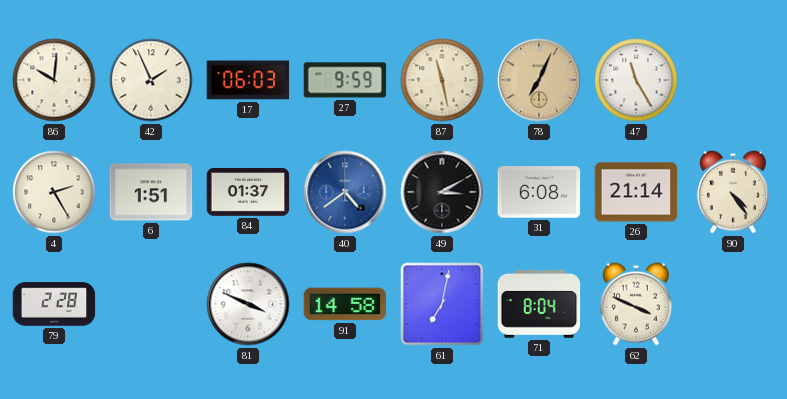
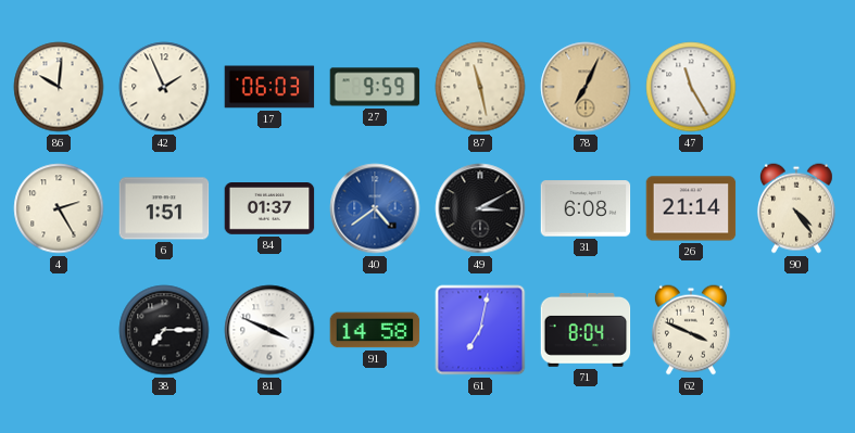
79: 2:28 -> none (54, 304)
38: none -> 7:15 (164, 330)
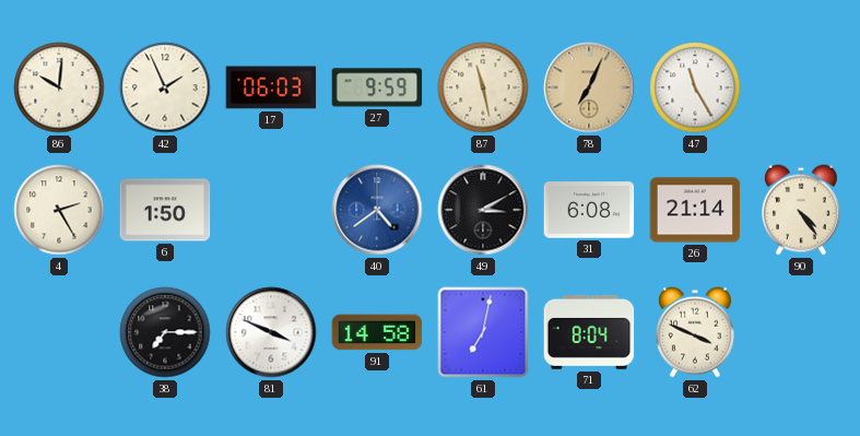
6: 1:51 -> 1:50 (165, 210)
84: 01:37 -> none (269, 209)
